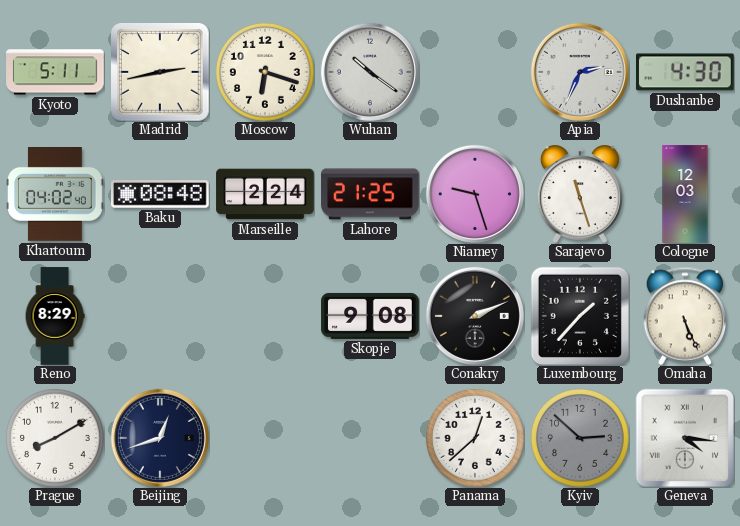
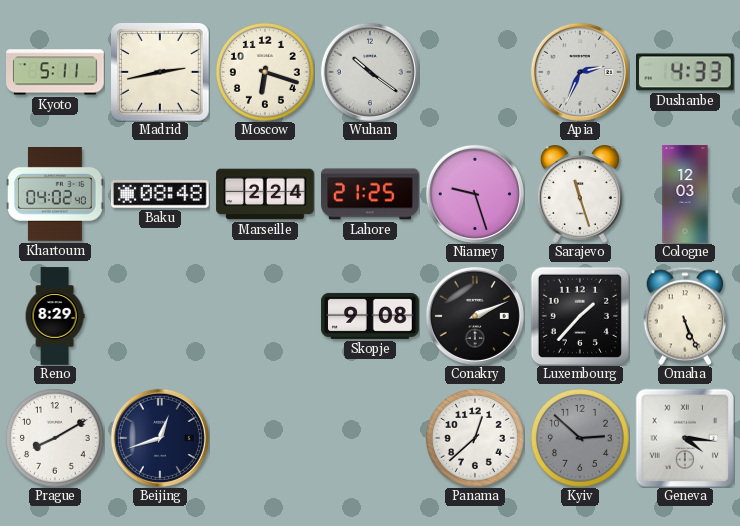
Dushanbe: 4:30 -> 4:33 (686, 72)
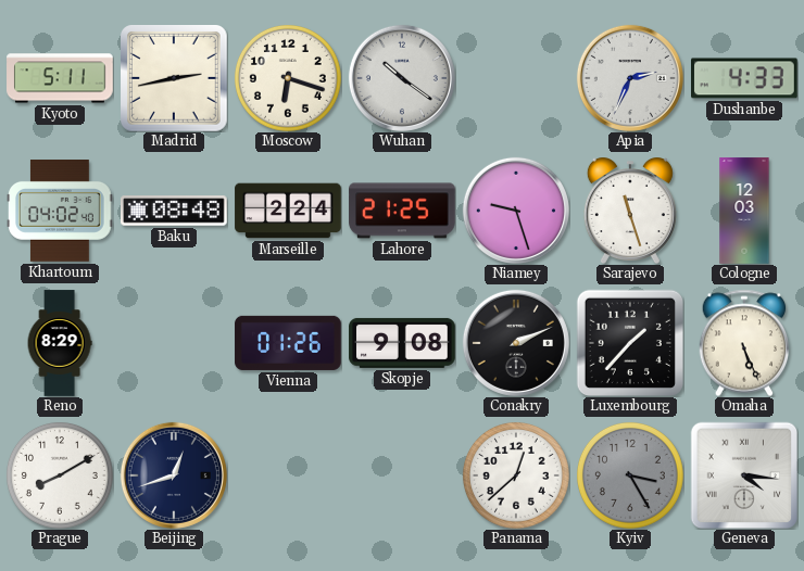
Vienna: none -> 01:26 (288, 343)
Kyiv: 2:52 -> 3:25 (630, 475)
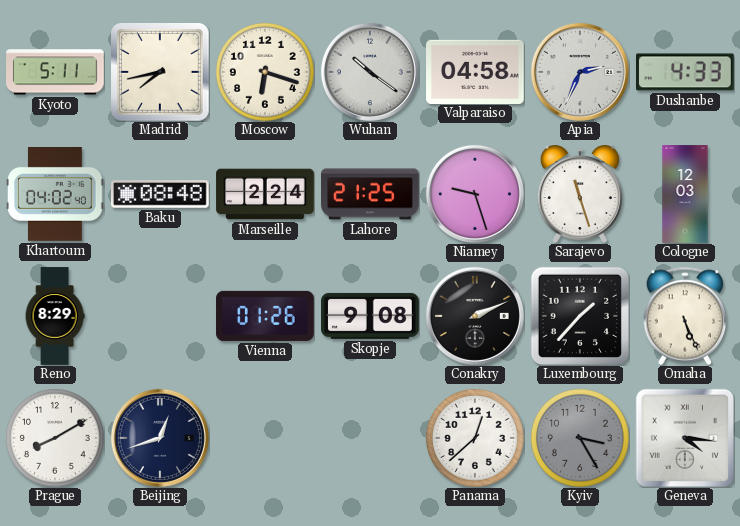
Madrid: 2:43 -> 7:43 (160, 72)
Valparaiso: none -> 04:58 (475, 71)
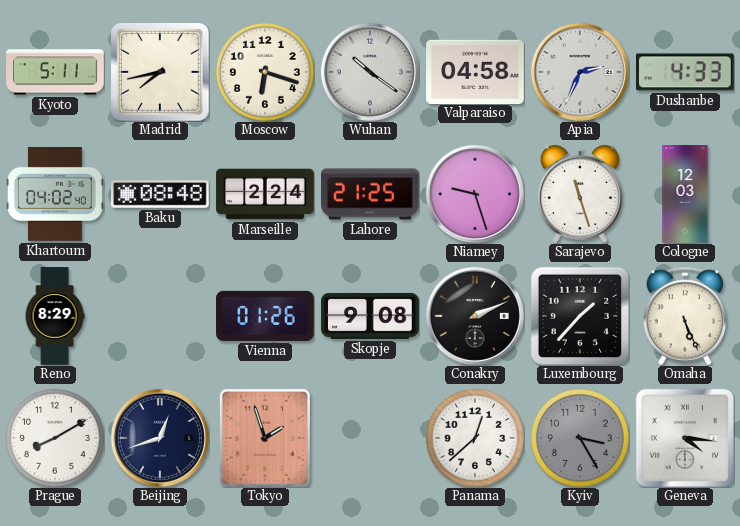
Tokyo: none -> 1:57 (265, 438)
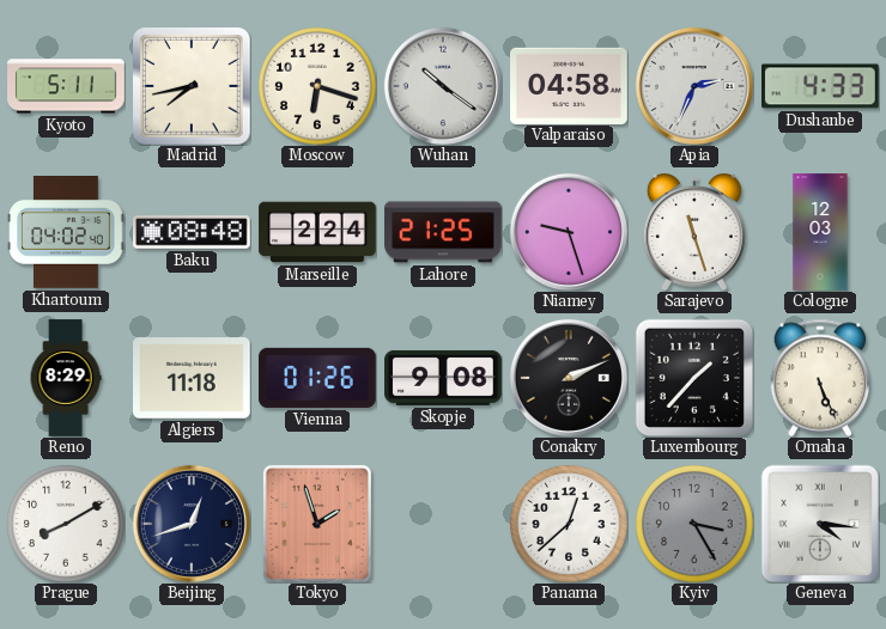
Algiers: none -> 11:18 (193, 378)
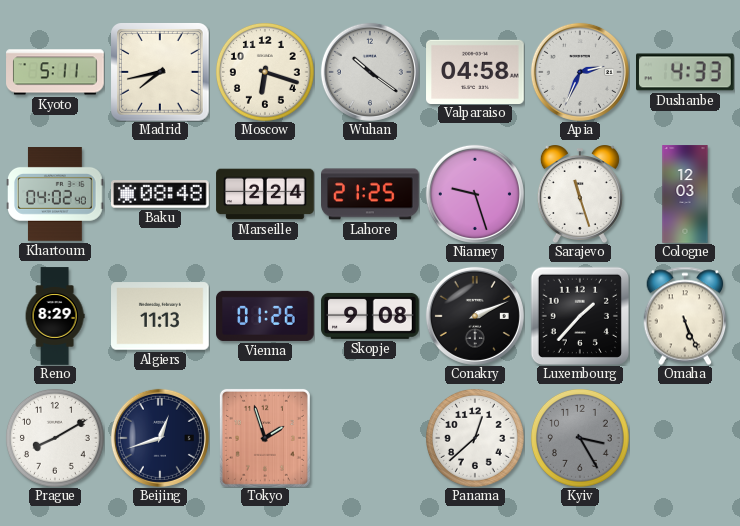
Algiers: 11:18 -> 11:13 (161, 316)
Geneva: 4:16 -> none (820, 524)
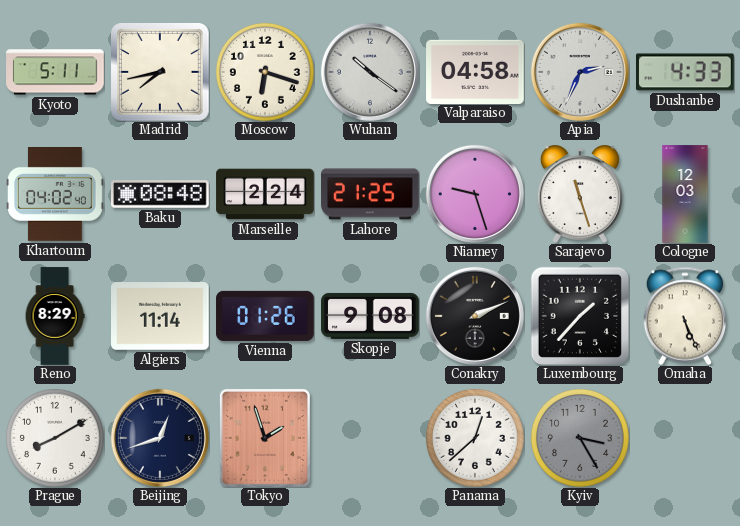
Algiers: 11:13 -> 11:14 (161, 316)
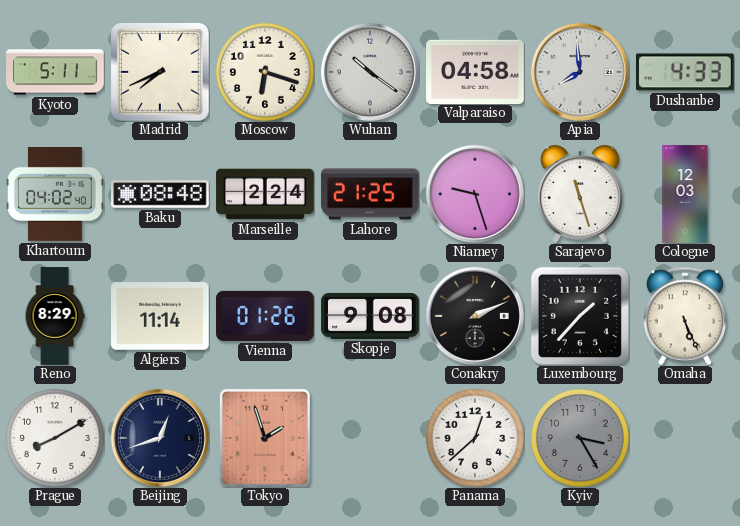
Madrid: 7:43 -> 7:41 (160, 72)
Apia: 2:34 -> 7:59 (580, 72)
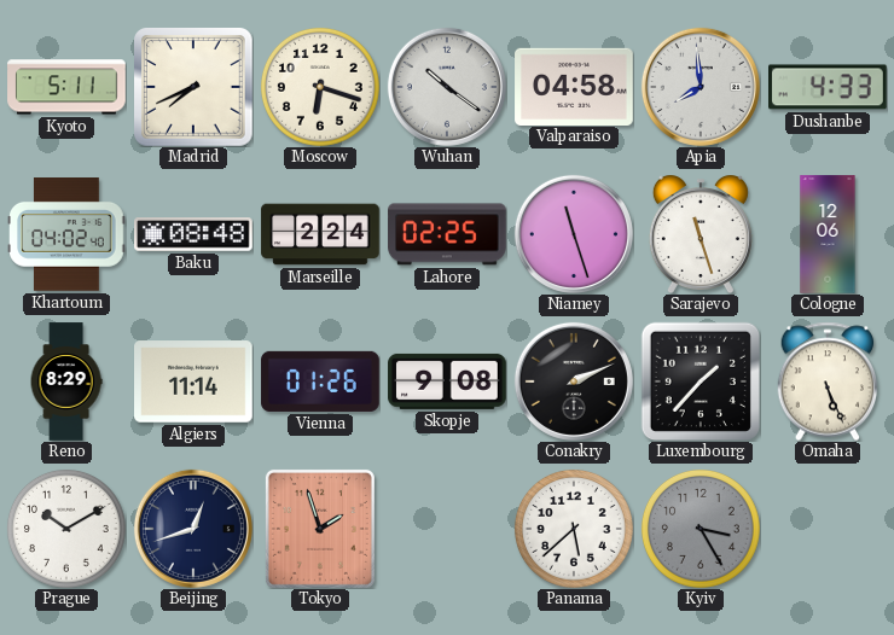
Lahore: 21:25 -> 02:25 (447, 234)
Niamey: 9:27 -> 11:27 (574, 234)
Cologne: 12:03 -> 12:06 (828, 234)
Prague: 8:10 -> 10:10 (66, 529)
Panama: 12:38 -> 5:38 (574, 529)
